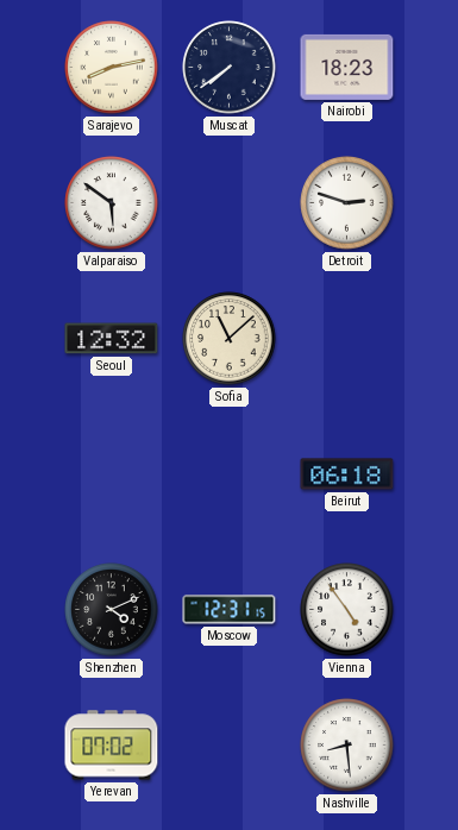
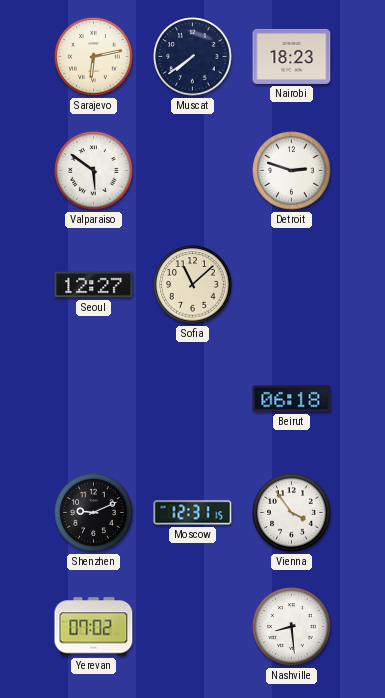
Sarajevo: 8:13 -> 6:13 (94, 57)
Seoul: 12:32 -> 12:27 (94, 285)
Shenzhen: 4:11 -> 9:11 (94, 513)
Vienna: 4:54 -> 3:54 (292, 513)
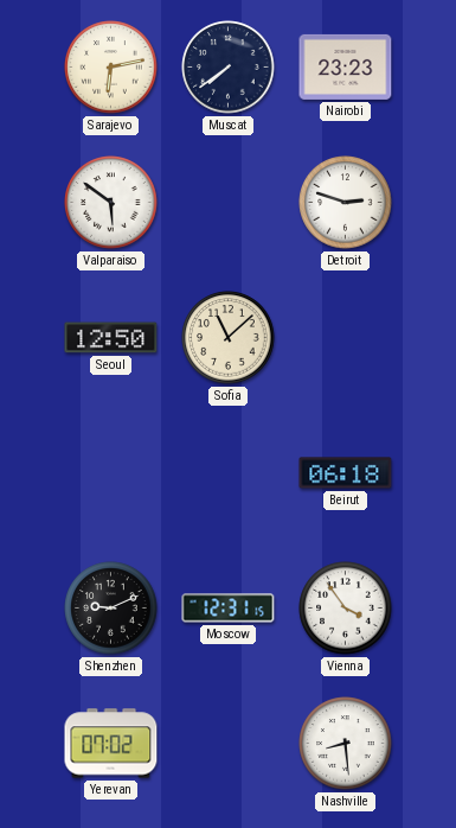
Nairobi: 18:23 -> 23:23 (346, 66)
Seoul: 12:27 -> 12:50 (111, 338)
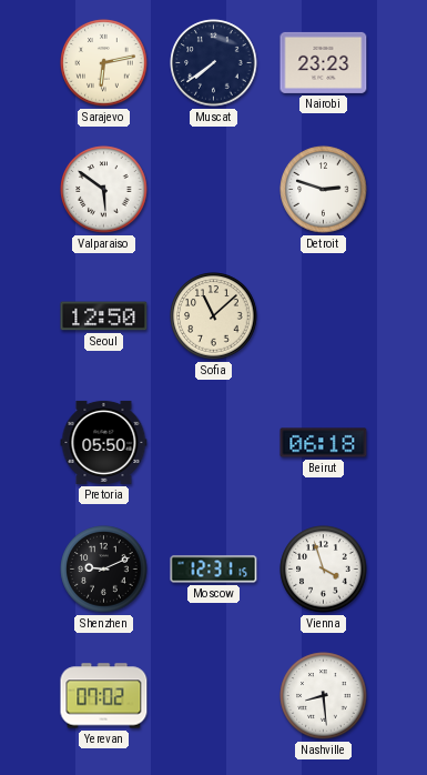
Pretoria: none -> 05:50 (104, 442)
Vienna: 3:54 -> 3:57 (324, 570)
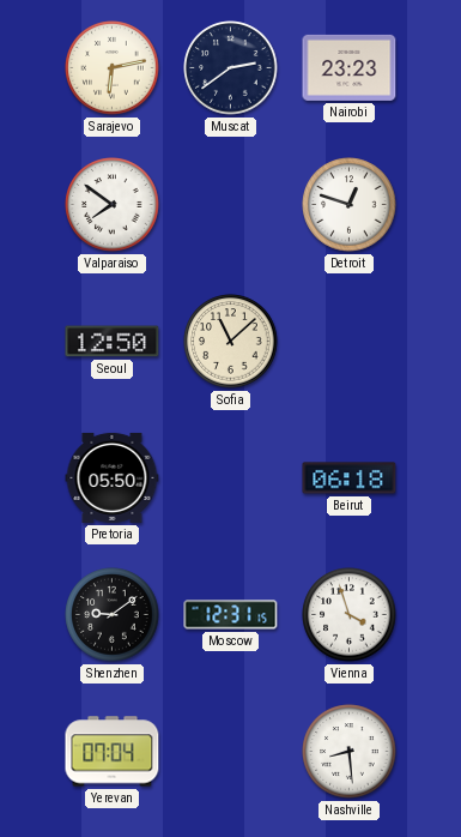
Muscat: 7:39 -> 2:39 (231, 68)
Valparaiso: 5:51 -> 7:51 (113, 205)
Detroit: 2:48 -> 12:48 (350, 205)
Shenzhen: 9:11 -> 9:09 (113, 615)
Yerevan: 07:02 -> 07:04 (113, 752)
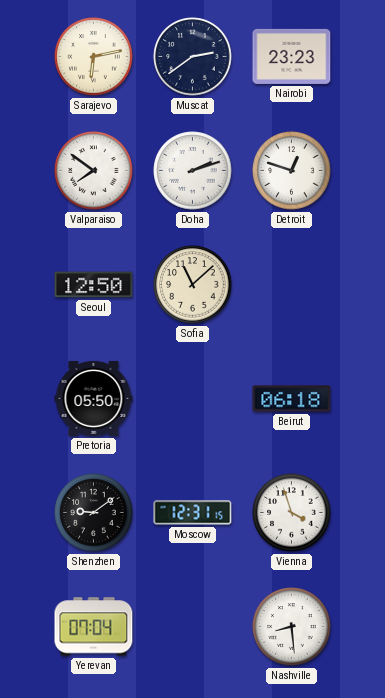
Doha: none -> 2:12 (193, 171)
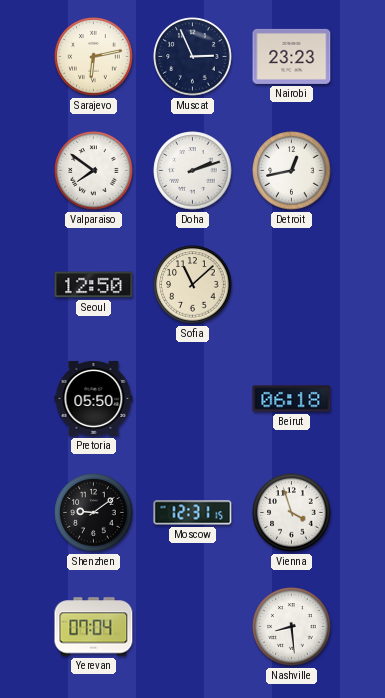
Muscat: 2:39 -> 2:56 (193, 57)
Detroit: 12:48 -> 12:43 (292, 171)
